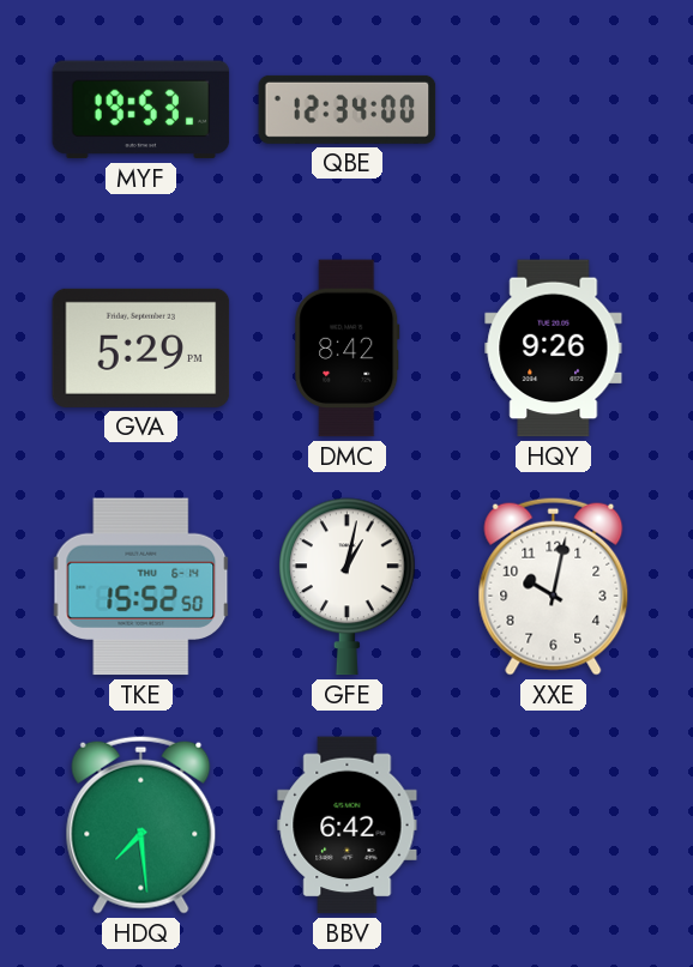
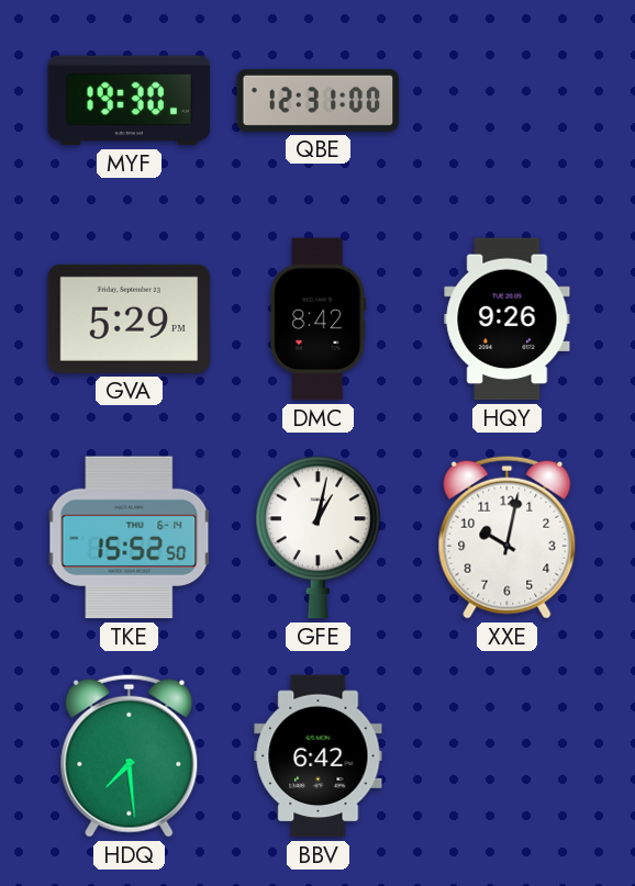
MYF: 19:53 -> 19:30 (130, 101)
QBE: 12:34 -> 12:31 (319, 100)
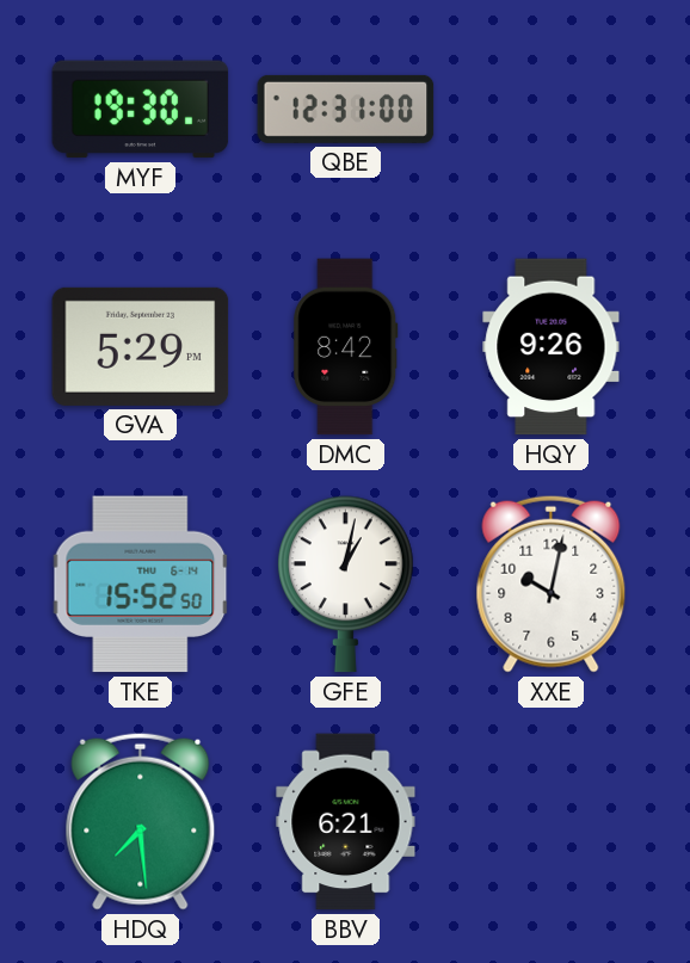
BBV: 6:42 -> 6:21 (346, 822)
